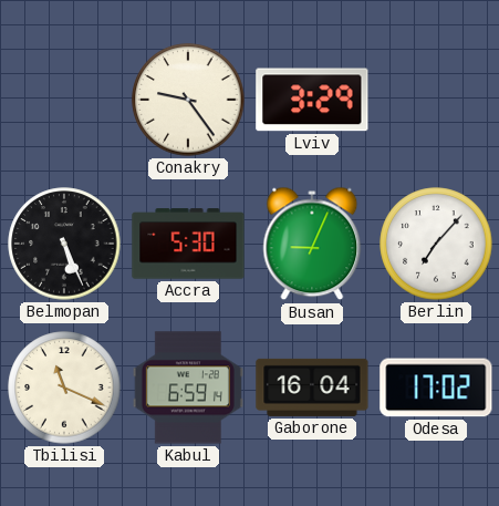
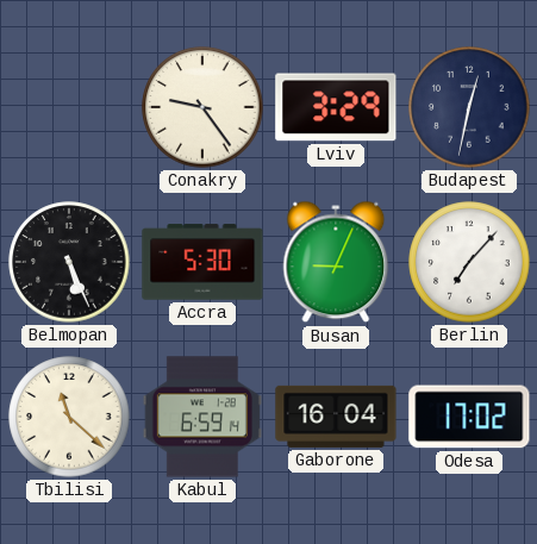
Budapest: none -> 12:32 (469, 107)
Tbilisi: 11:19 -> 11:22 (69, 417)
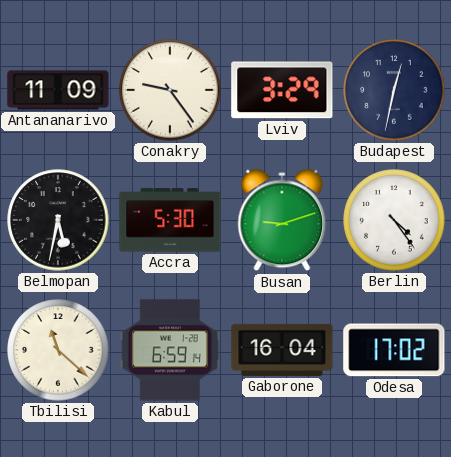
Antananarivo: none -> 11:09 (58, 90)
Belmopan: 5:26 -> 5:32 (58, 220)
Busan: 9:04 -> 9:12 (282, 220)
Berlin: 7:07 -> 4:24 (394, 220)
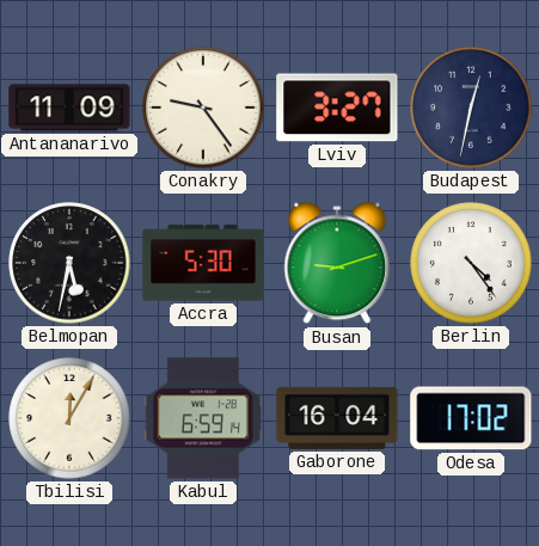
Lviv: 3:29 -> 3:27 (337, 108)
Tbilisi: 11:22 -> 12:05 (69, 418)
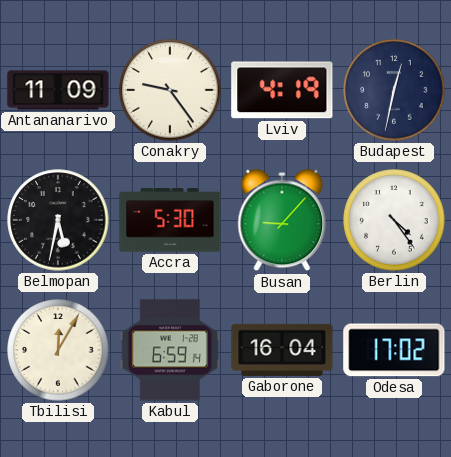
Lviv: 3:27 -> 4:19 (282, 90)
Busan: 9:12 -> 9:07 (282, 220)
